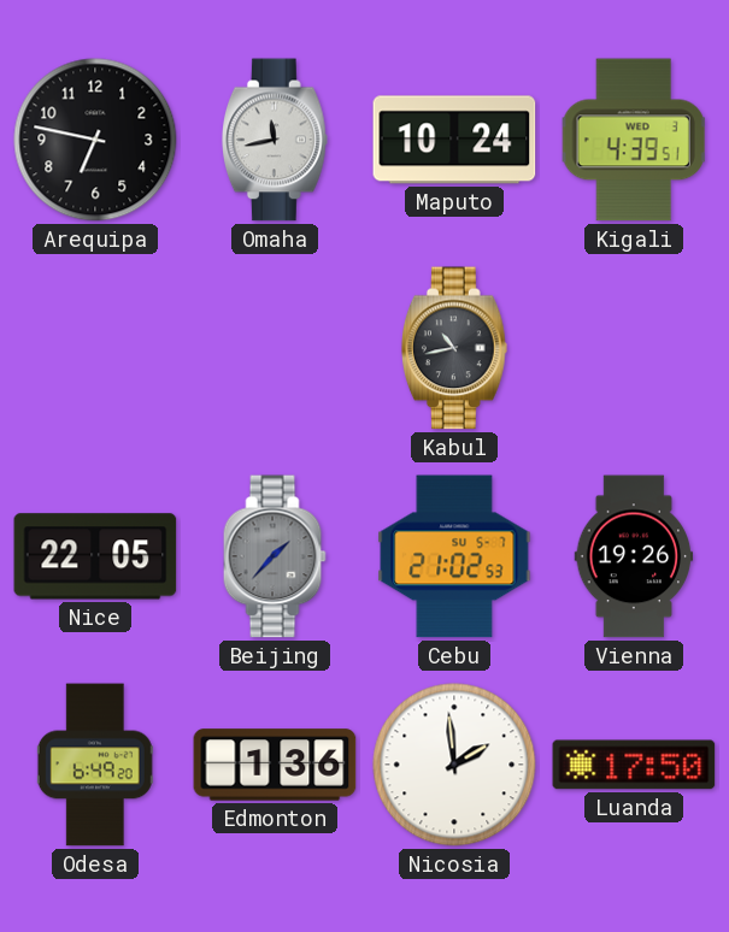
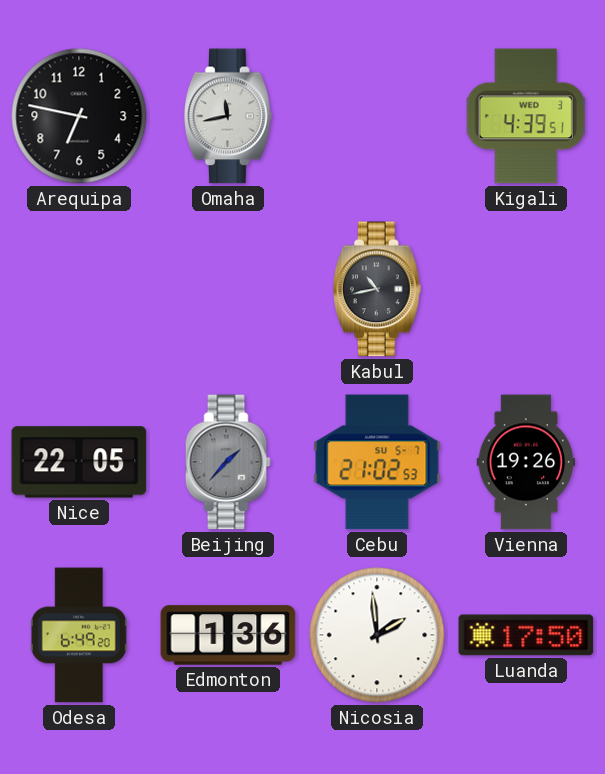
Maputo: 10:24 -> none (454, 140)
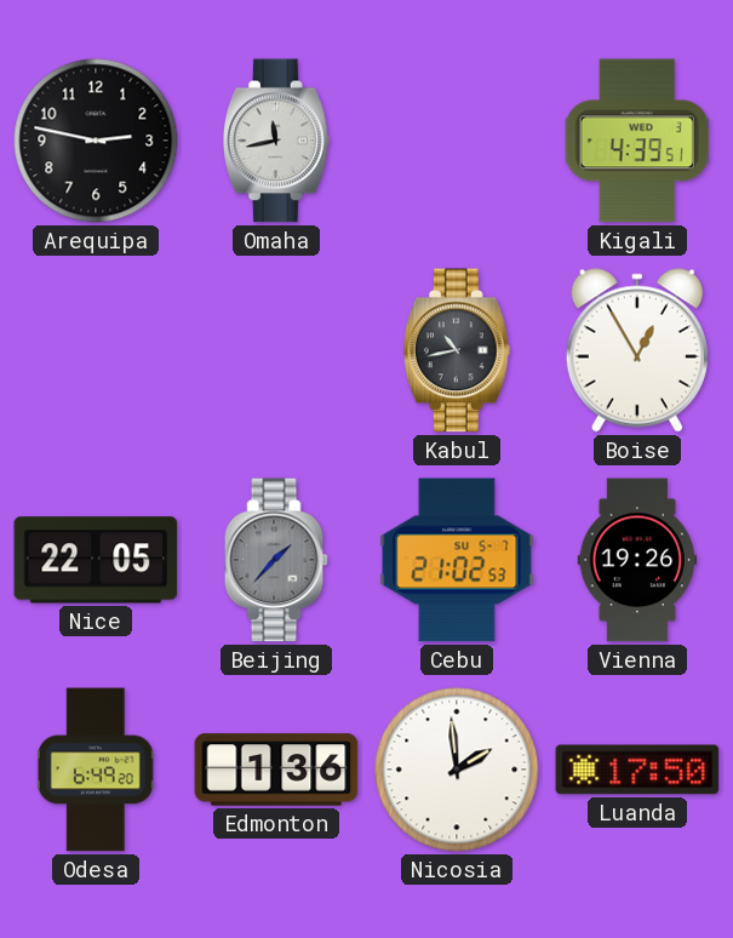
Arequipa: 6:47 -> 2:47 (96, 141)
Boise: none -> 12:55 (637, 350)
